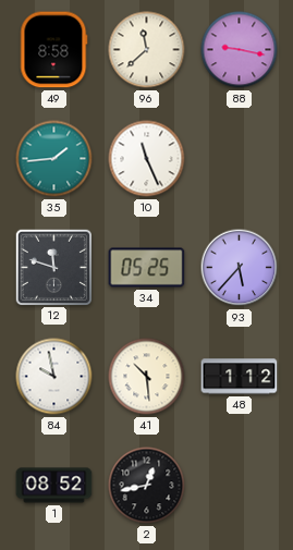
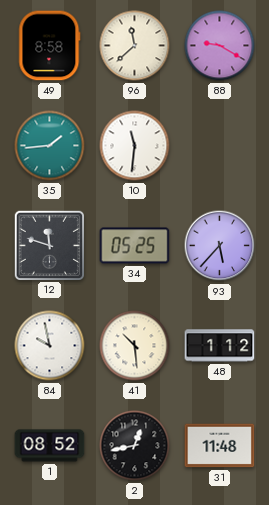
88: 9:17 -> 9:20 (220, 46)
10: 11:26 -> 11:31 (135, 146)
31: none -> 11:48 (220, 446)
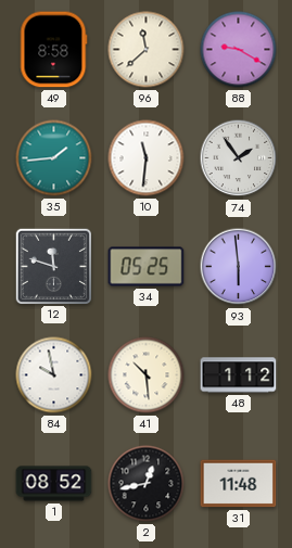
74: none -> 1:54 (239, 158)
93: 5:37 -> 5:59 (239, 267)
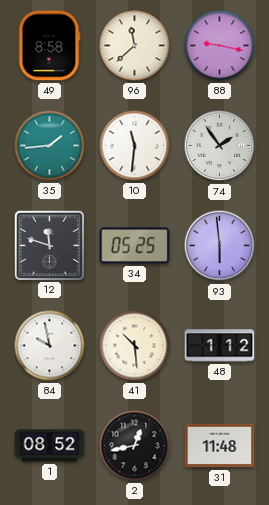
88: 9:20 -> 9:17 (220, 46)
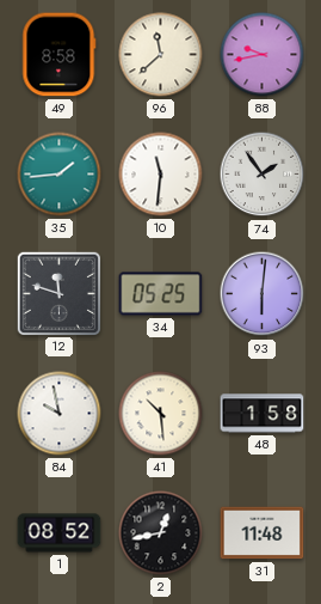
88: 9:17 -> 9:43 (263, 55)
93: 5:59 -> 6:01 (263, 294)
48: 1:12 -> 1:58 (263, 414)
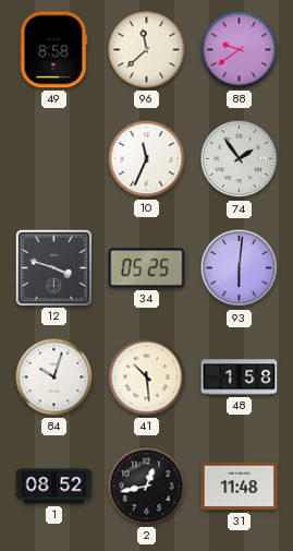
88: 9:43 -> 9:39 (240, 50)
35: 1:44 -> none (60, 175)
10: 11:31 -> 11:34 (147, 159)
12: 11:48 -> 3:48 (53, 267)
84: 9:58 -> 10:03 (54, 378)
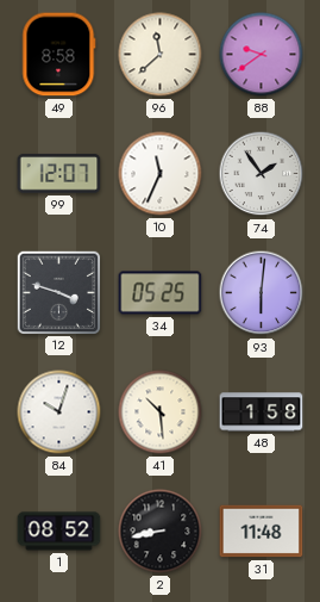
99: none -> 12:07 (59, 174)
2: 12:43 -> 8:43 (161, 532)
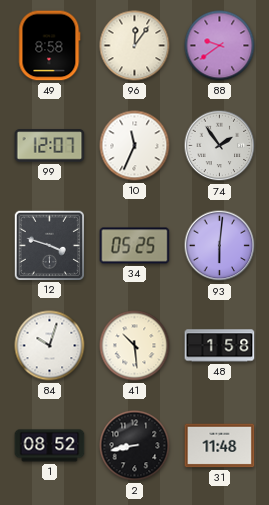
96: 11:38 -> 12:06 (135, 46)
